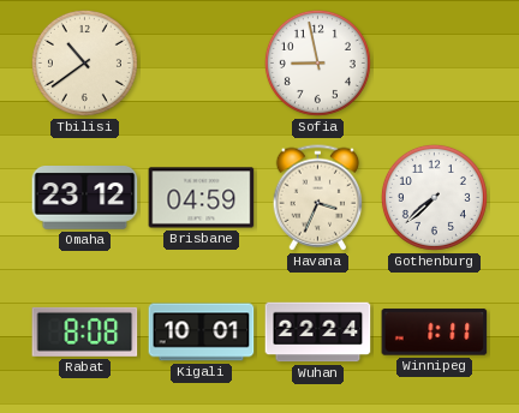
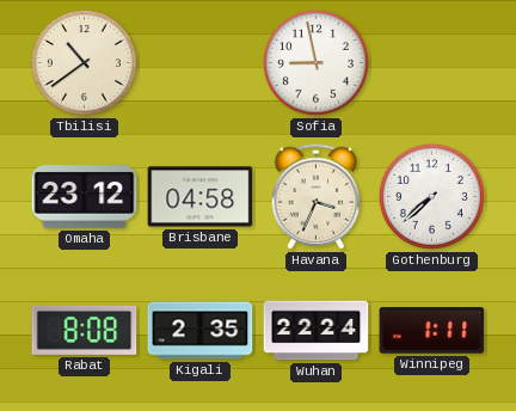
Brisbane: 04:59 -> 04:58 (201, 197)
Kigali: 10:01 -> 2:35 (201, 331)
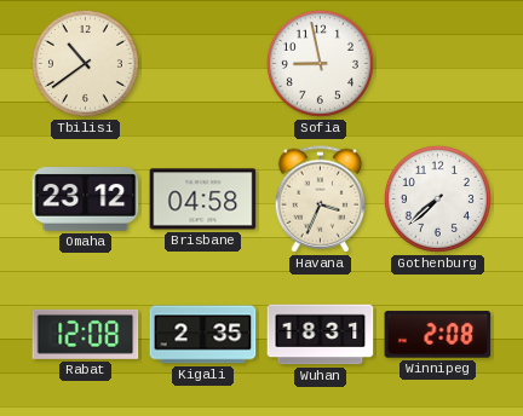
Rabat: 8:08 -> 12:08 (86, 334)
Wuhan: 22:24 -> 18:31 (321, 335)
Winnipeg: 1:11 -> 2:08 (438, 335)
